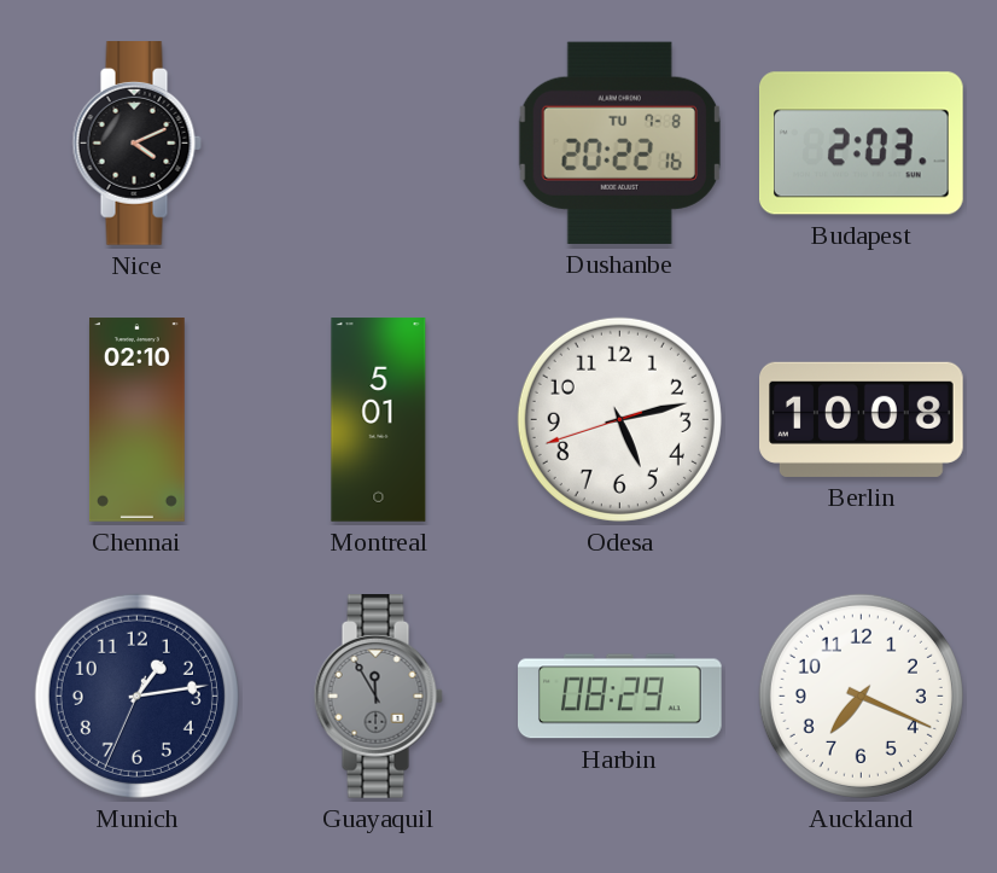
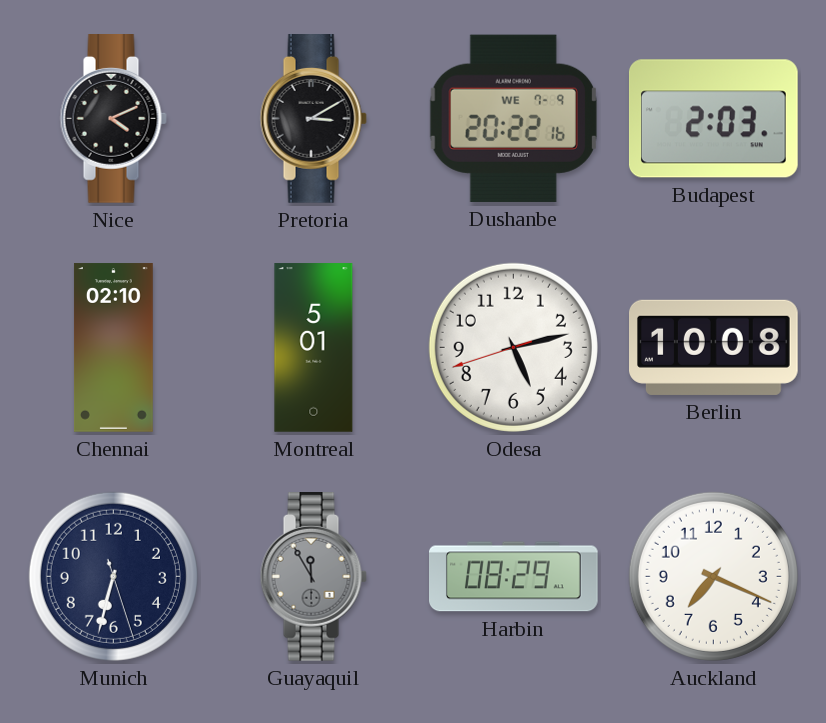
Pretoria: none -> 3:10 (313, 119)
Dushanbe date: TU 7-8 -> WE 7-9 (513, 118)
Munich: 1:13 -> 6:32 (113, 576)
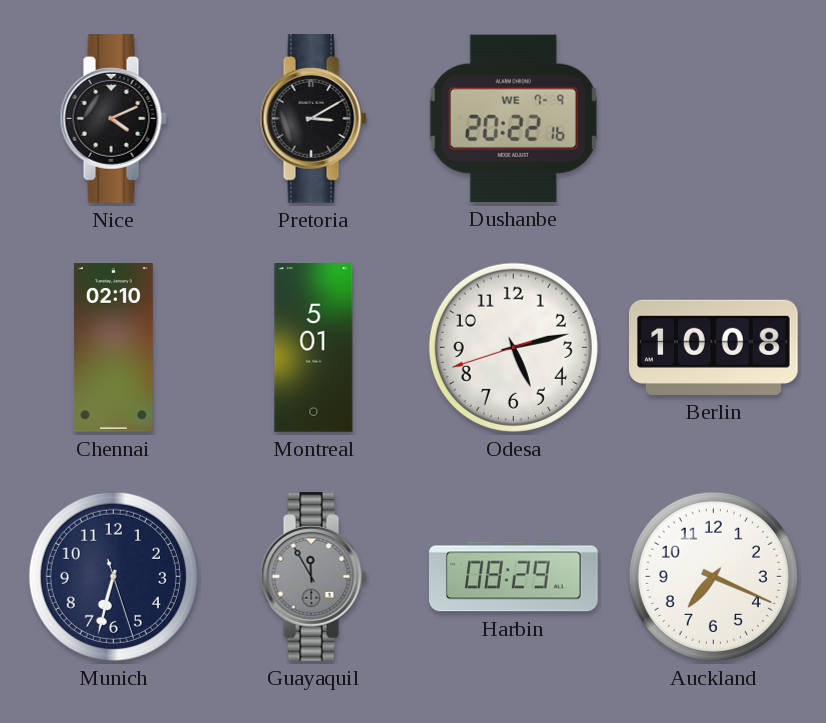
Budapest: 2:03 -> none (713, 119)
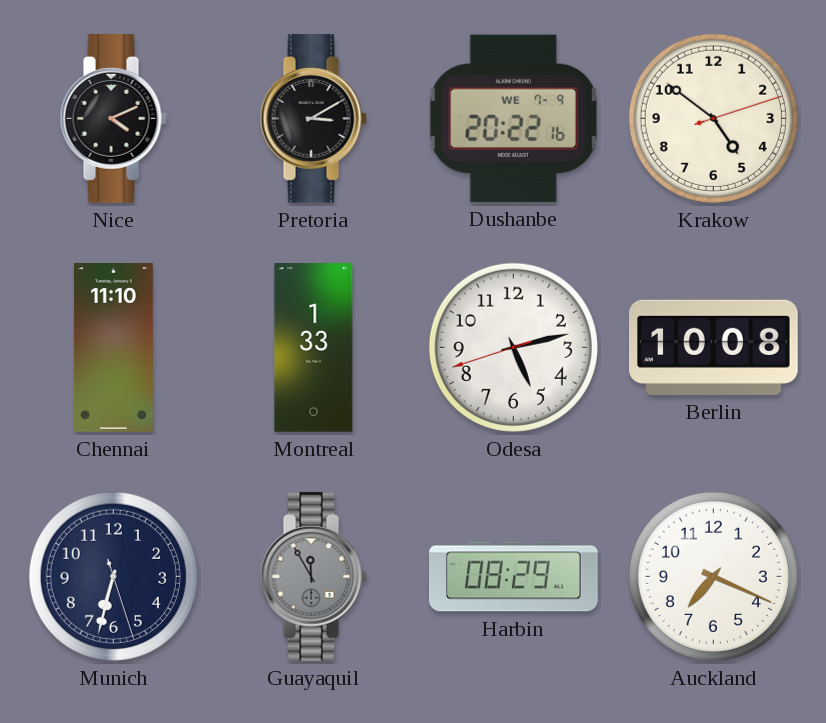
Krakow: none -> 4:51 (713, 118)
Chennai: 02:10 -> 11:10 (113, 348)
Montreal: 5:01 -> 1:33 (314, 348)
